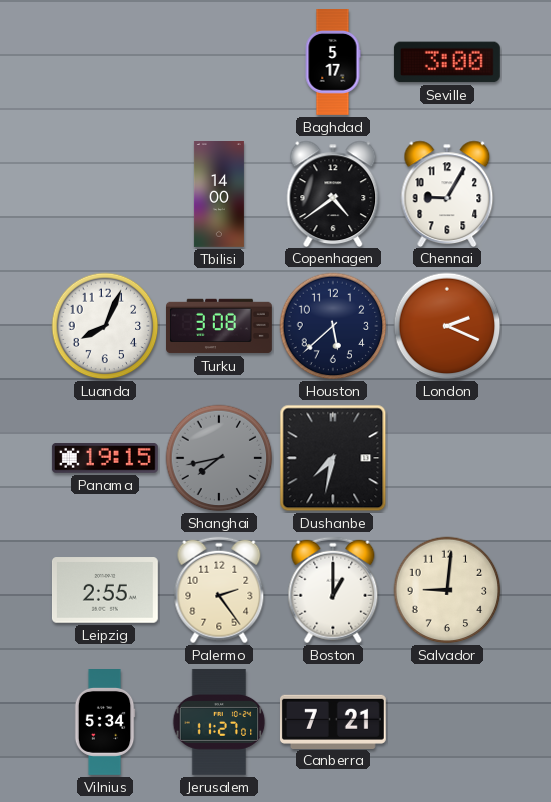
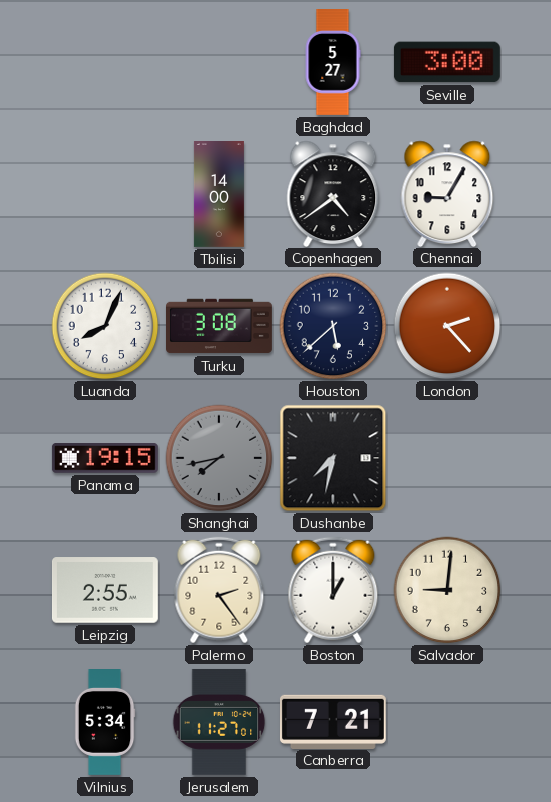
Baghdad: 5:17 -> 5:27 (333, 63)
London: 2:19 -> 2:23 (447, 326)
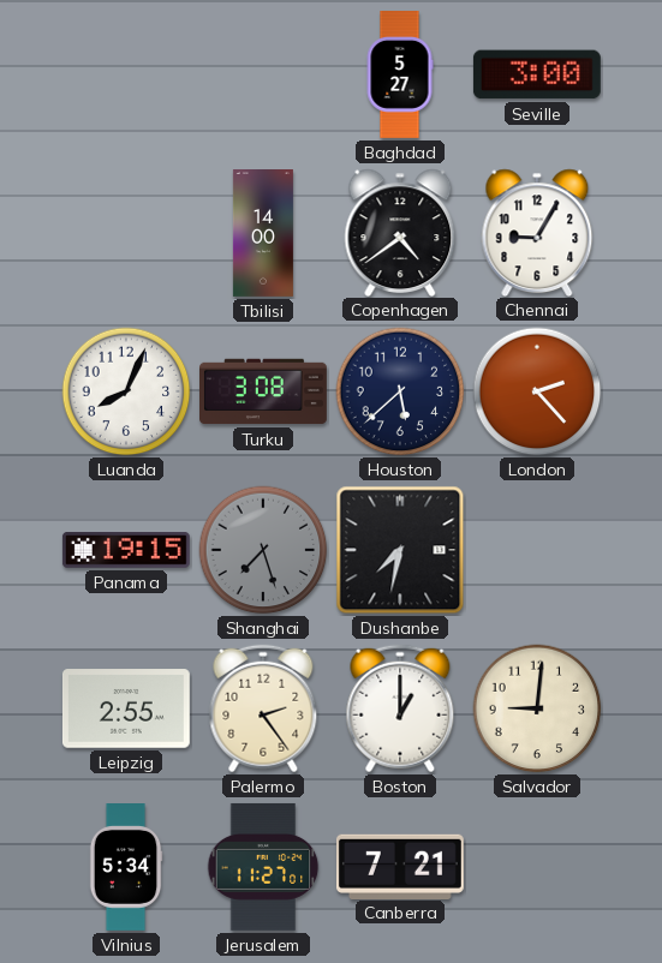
Shanghai: 7:43 -> 7:27 (263, 550)
